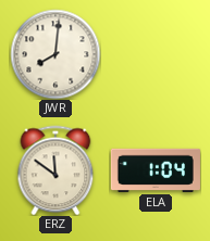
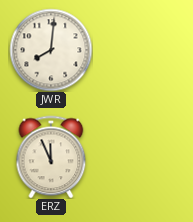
ERZ: 11:51 -> 11:56 (51, 157)
ELA: 1:04 -> none (156, 170)
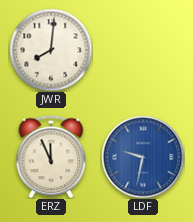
LDF: none -> 9:32 (143, 157)
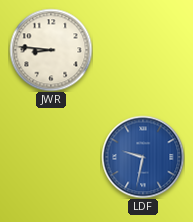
JWR: 8:01 -> 8:46 (51, 50)
ERZ: 11:56 -> none (51, 157)
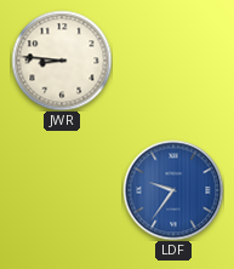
LDF: 9:32 -> 9:36 (173, 190)
